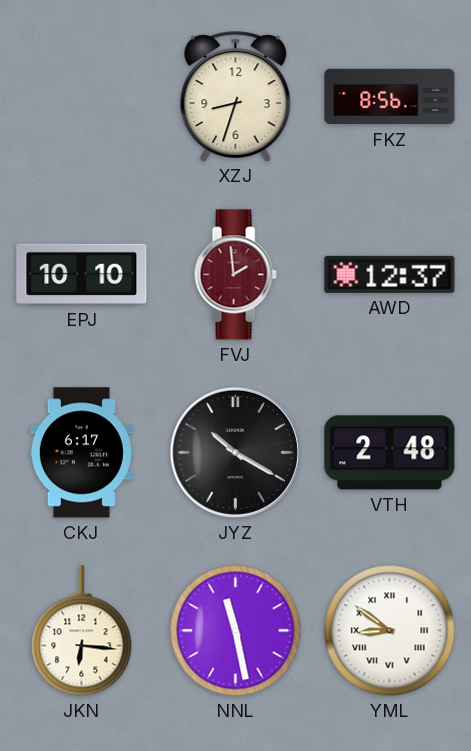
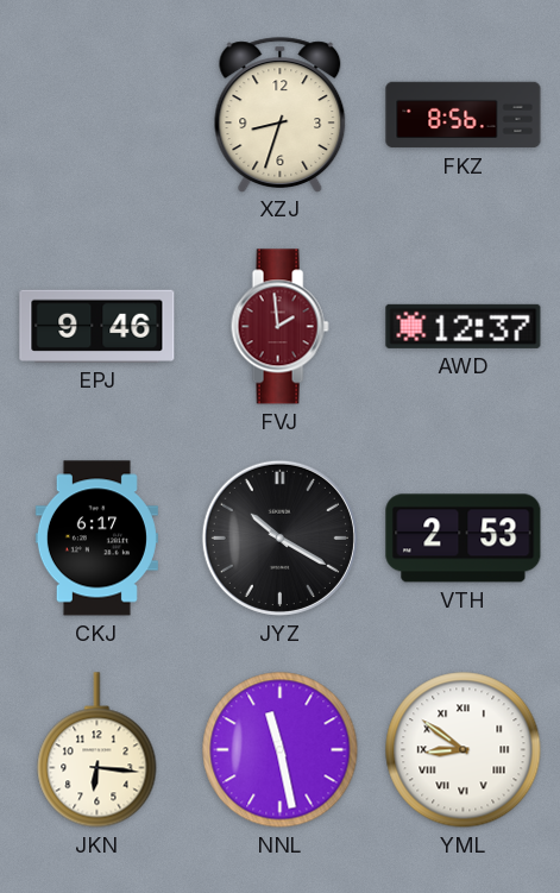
EPJ: 10:10 -> 9:46 (97, 326)
VTH: 2:48 -> 2:53 (464, 539)
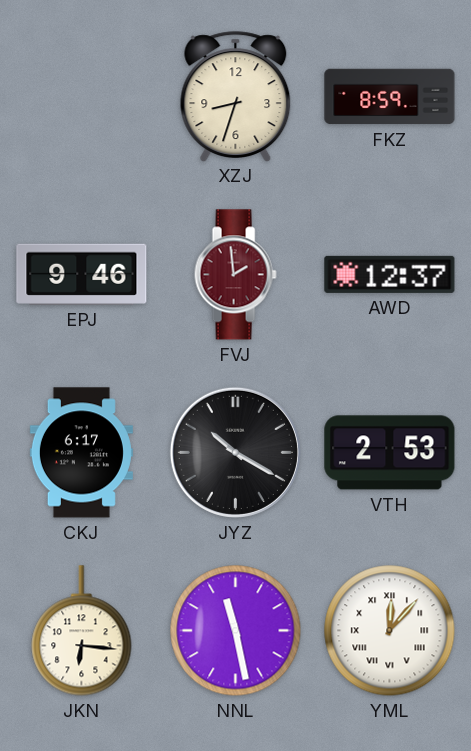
FKZ: 8:56 -> 8:59 (390, 97)
YML: 8:51 -> 12:07 (390, 631)
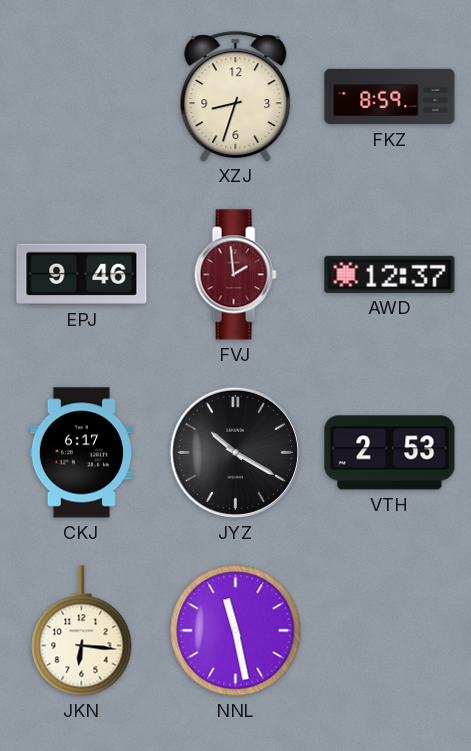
YML: 12:07 -> none (390, 631)
